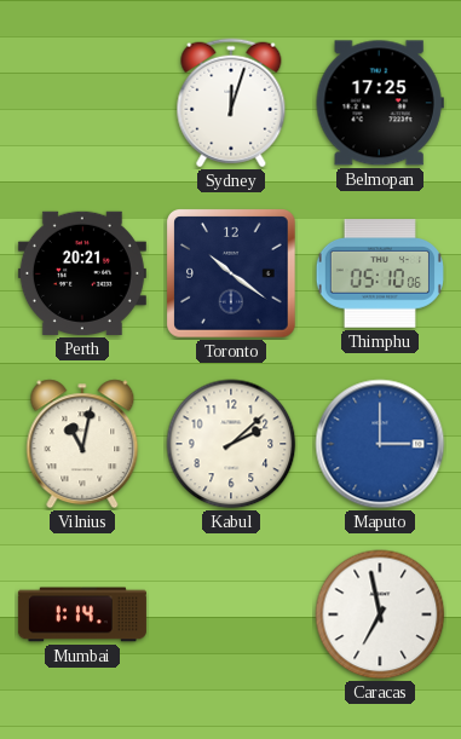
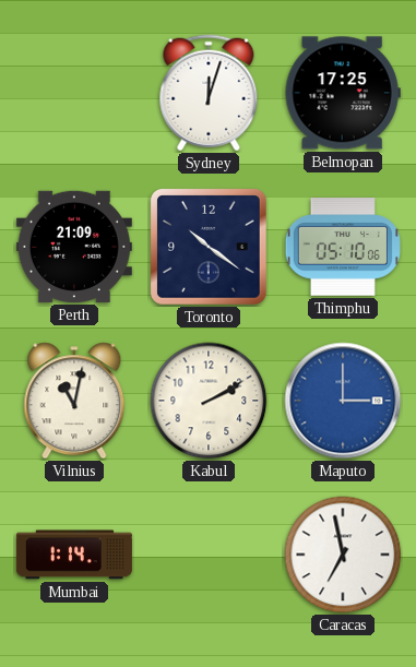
Perth: 20:21 -> 21:09 (74, 247)
Kabul: 2:08 -> 2:10 (209, 401)
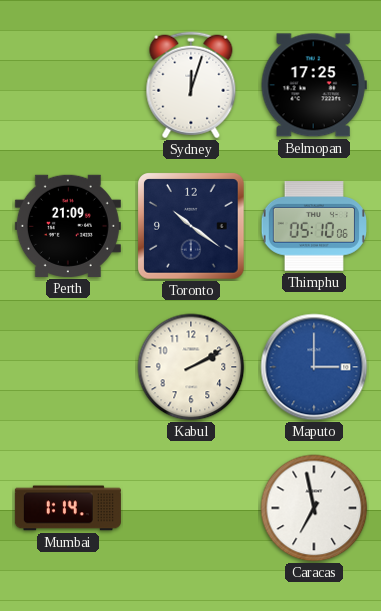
Vilnius: 11:02 -> none (74, 401)
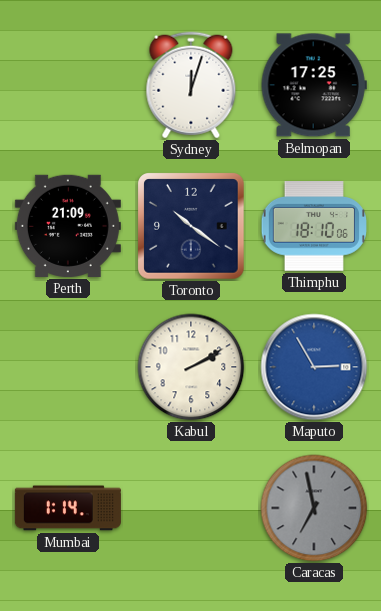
Thimphu: 05:10 -> 18:10 (313, 226)
Maputo: 3:00 -> 2:55 (314, 367)
Caracas dial: white -> grey (314, 508)
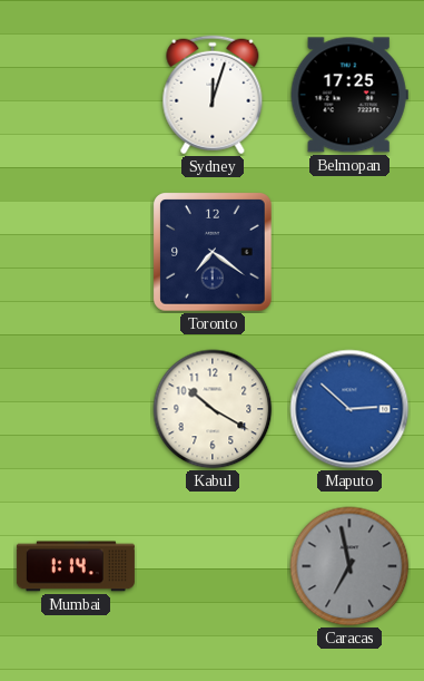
Perth: 21:09 -> none (68, 226)
Toronto: 10:21 -> 7:21 (213, 252)
Thimphu: 18:10 -> none (313, 226)
Kabul: 2:10 -> 10:20 (213, 409)
Maputo: 2:55 -> 2:52 (349, 409)
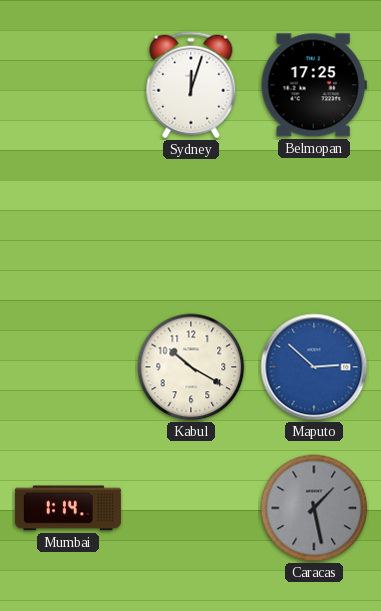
Toronto: 7:21 -> none (213, 252)
Caracas: 6:58 -> 1:28 (314, 508)
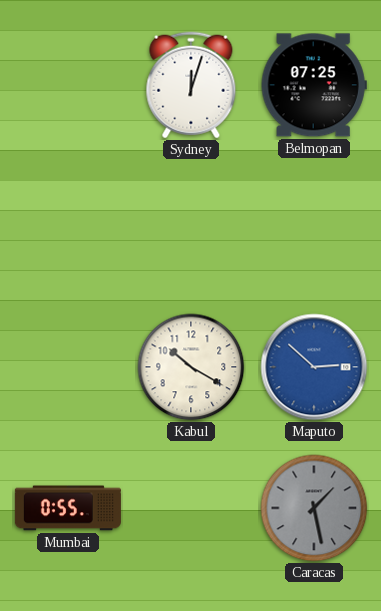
Belmopan: 17:25 -> 07:25 (314, 85)
Mumbai: 1:14 -> 0:55 (68, 508)
